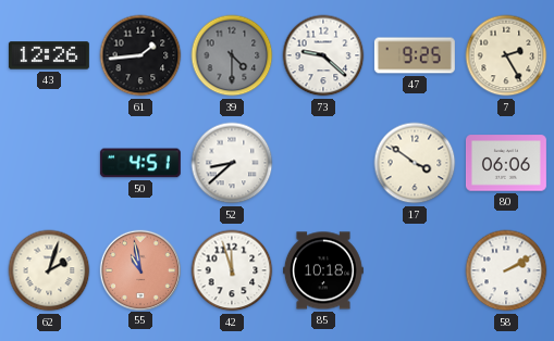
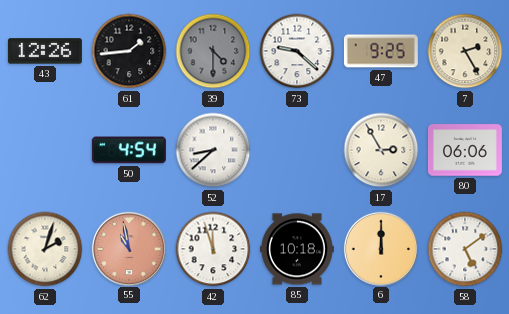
50: 4:51 -> 4:54 (129, 150)
17: 3:51 -> 2:55 (381, 150)
6: none -> 12:00 (380, 248)
58: 2:10 -> 5:09 (465, 249)
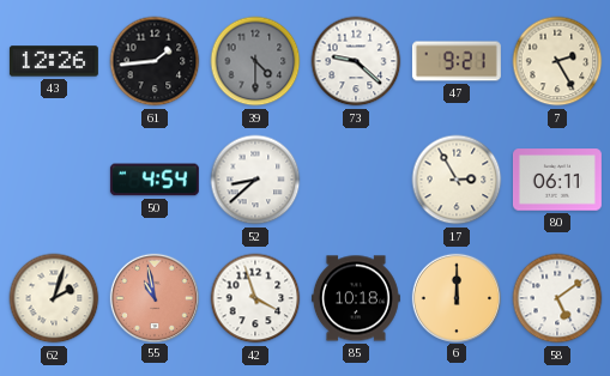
47: 9:25 -> 9:21 (457, 61)
80: 06:06 -> 06:11 (557, 180)
42: 11:57 -> 3:57 (255, 298)
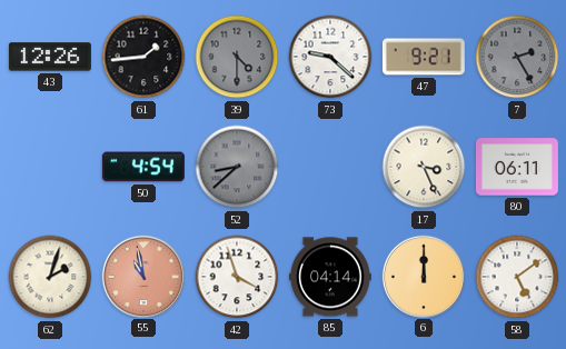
7 dial: cream -> grey (517, 57)
52 dial: white -> grey (237, 167)
17: 2:55 -> 3:26 (424, 167)
85: 10:18 -> 04:14 (330, 277)
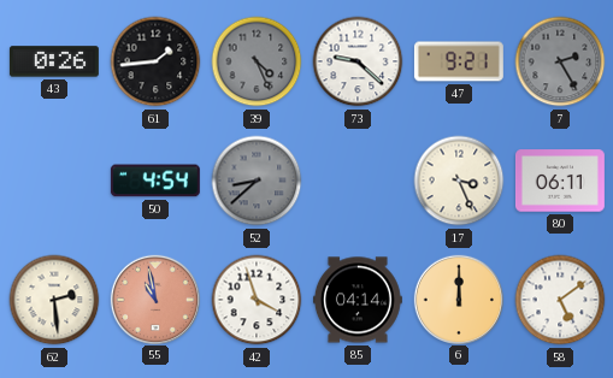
43: 12:26 -> 0:26 (54, 61)
39: 4:30 -> 4:26 (257, 61)
62: 2:03 -> 2:29 (54, 300)
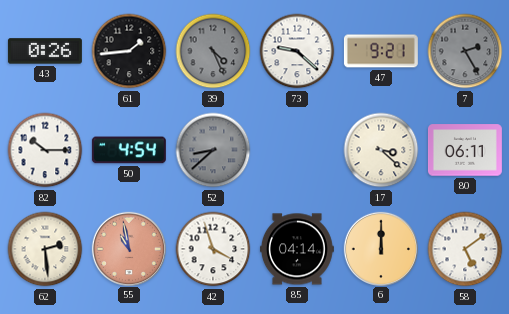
82: none -> 10:15 (45, 150)
17: 3:26 -> 3:22 (381, 150)
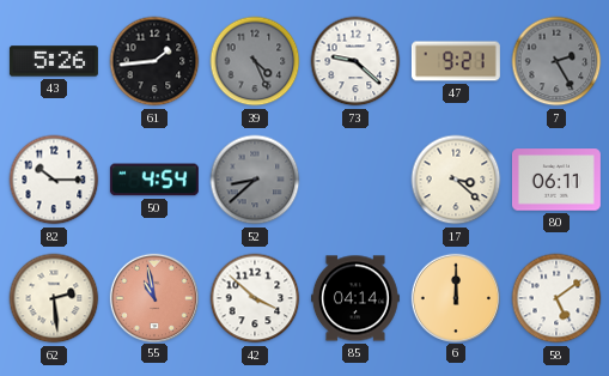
43: 0:26 -> 5:26 (54, 61)
42: 3:57 -> 3:52 (255, 298)
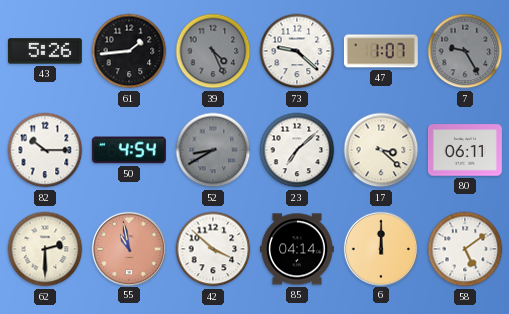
47: 9:21 -> 1:07 (381, 51)
7: 2:25 -> 9:25 (465, 51)
52: 8:38 -> 8:40 (213, 150)
23: none -> 7:08 (297, 150)
62: 2:29 -> 2:30 (45, 249)
